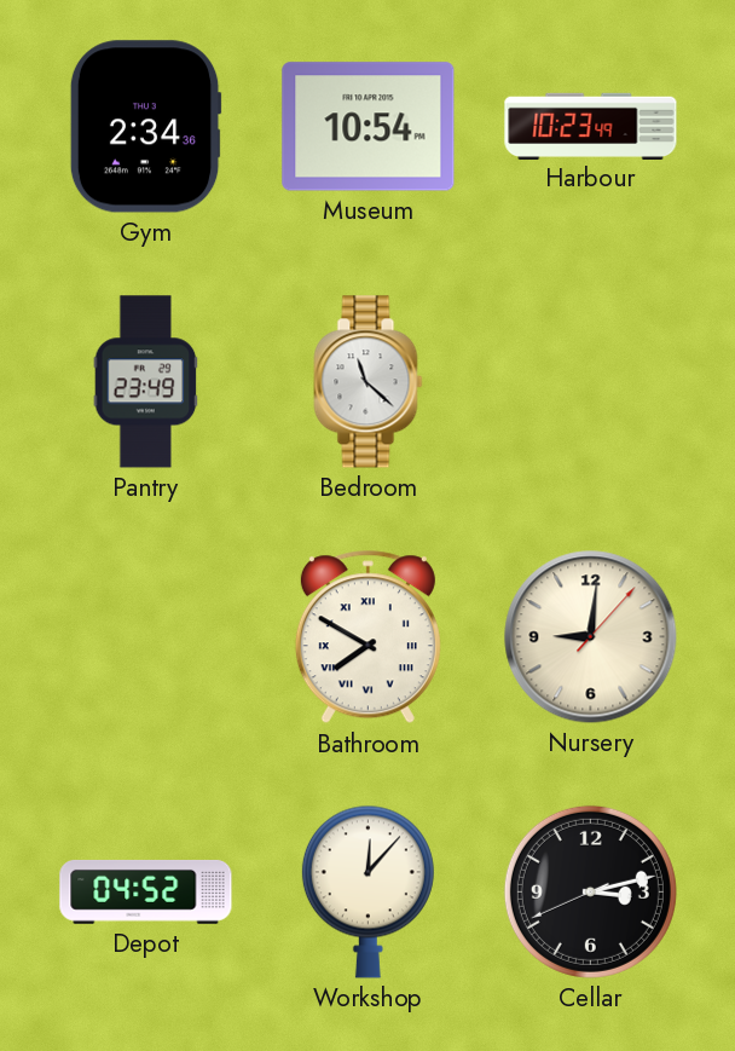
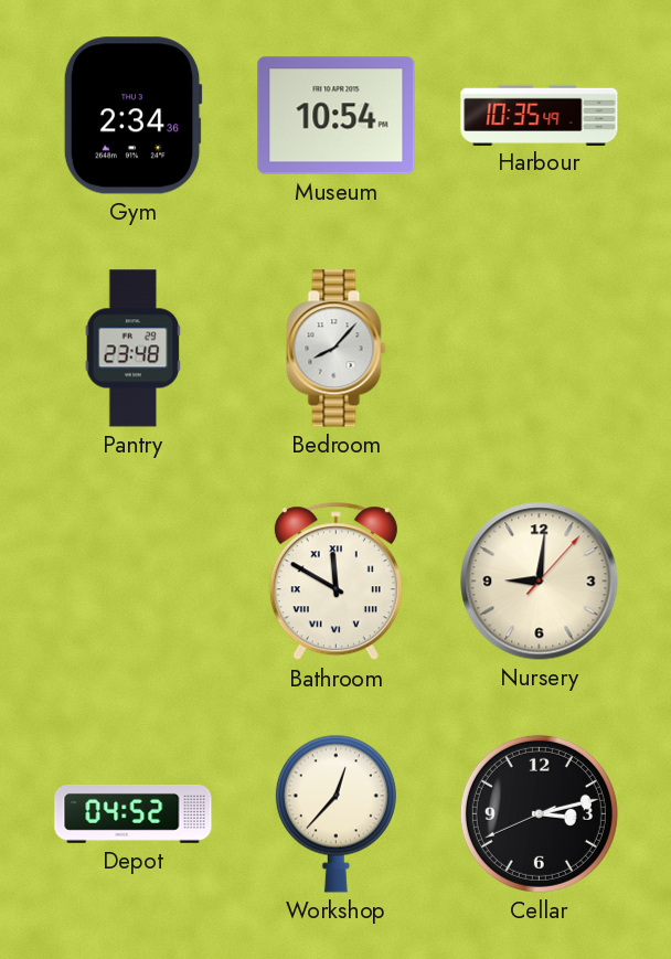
Harbour: 10:23 -> 10:35 (540, 115)
Pantry: 23:49 -> 23:48 (134, 349)
Bedroom: 11:22 -> 8:07 (337, 349)
Bathroom: 7:50 -> 11:50 (335, 582)
Workshop: 12:07 -> 12:37 (335, 813)
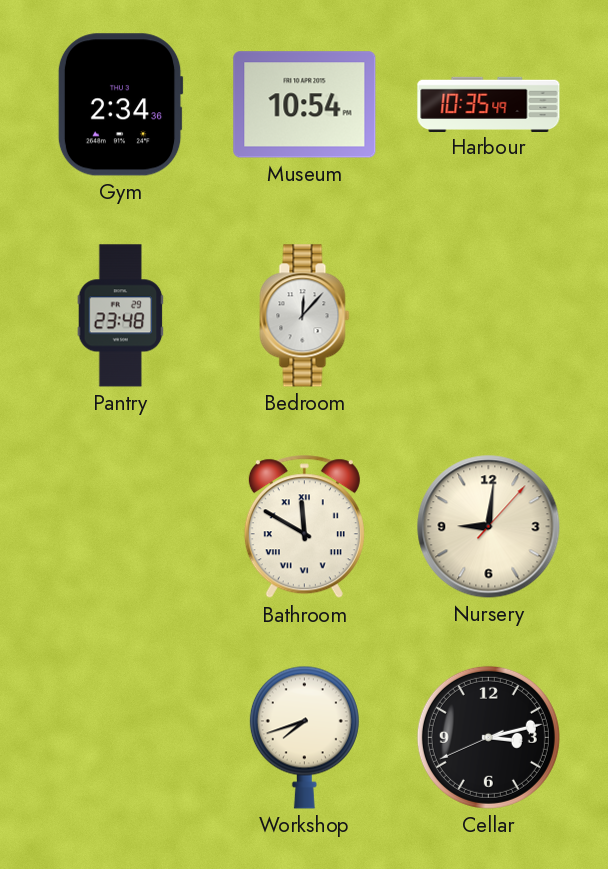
Bedroom: 8:07 -> 12:07 (305, 316)
Depot: 04:52 -> none (134, 813)
Workshop: 12:37 -> 7:42 (304, 737)
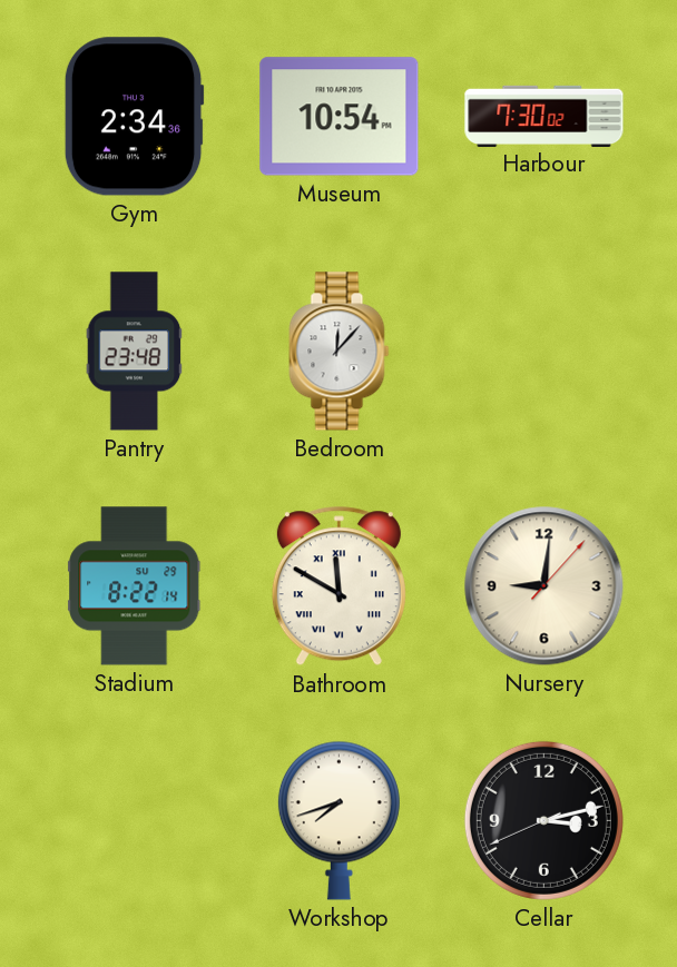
Harbour: 10:35 -> 7:30 (544, 116)
Stadium: none -> 8:22 (135, 586)
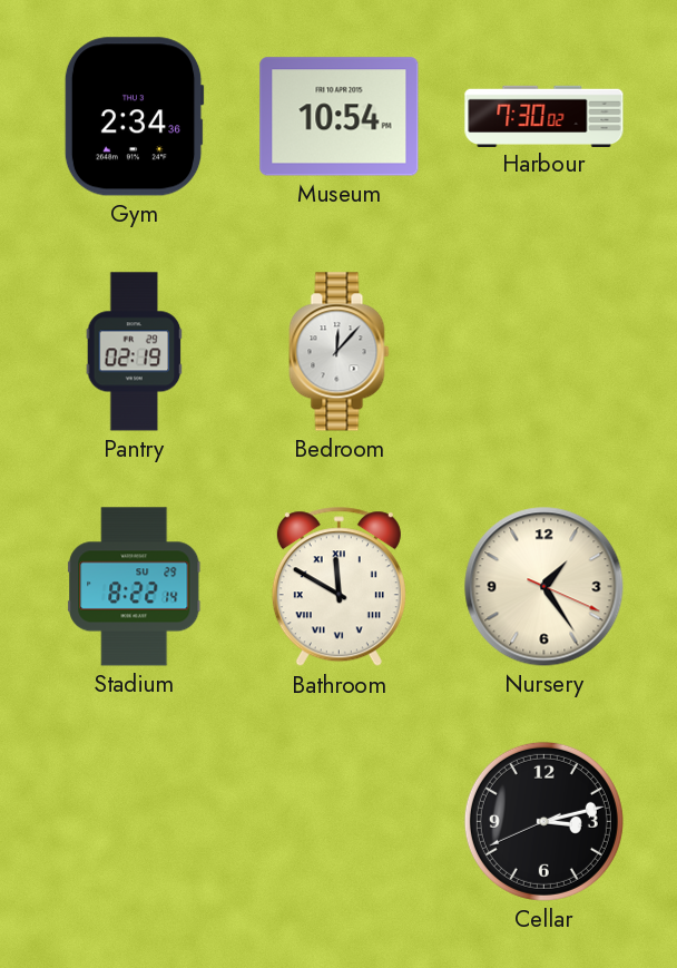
Pantry: 23:48 -> 02:19 (135, 352)
Nursery: 9:01 -> 1:24 (544, 587)
Workshop: 7:42 -> none (338, 820)
